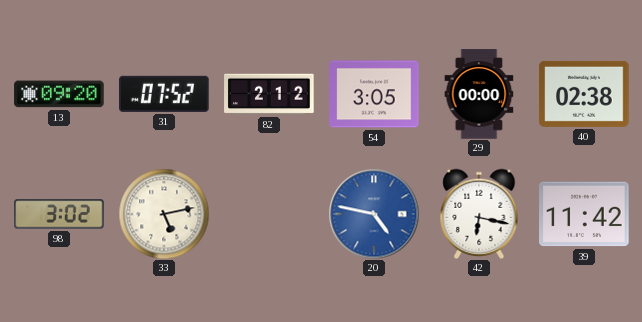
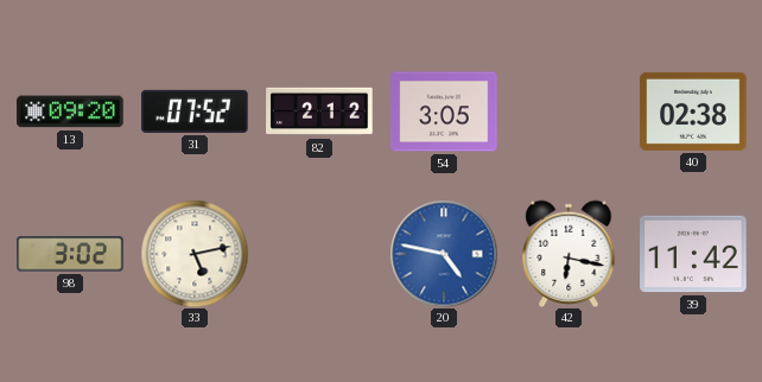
29: 00:00 -> none (479, 94)
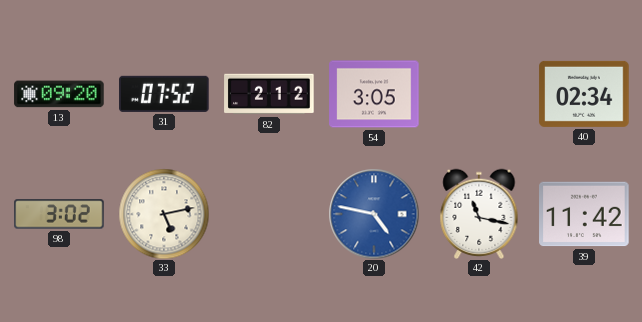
40: 02:38 -> 02:34 (584, 94)
42: 6:17 -> 11:17 (479, 213)
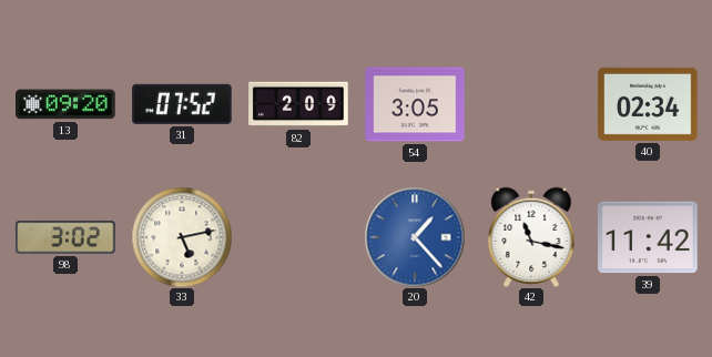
82: 2:12 -> 2:09 (298, 104)
20: 4:47 -> 1:23 (415, 237)
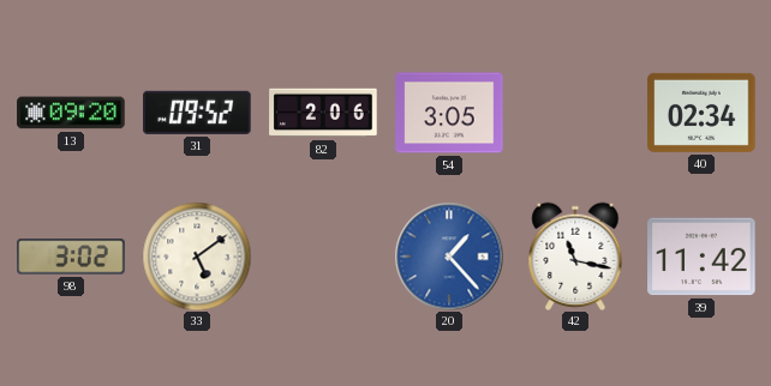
31: 07:52 -> 09:52 (197, 113)
82: 2:09 -> 2:06 (323, 113)
33: 5:13 -> 5:09 (197, 257)
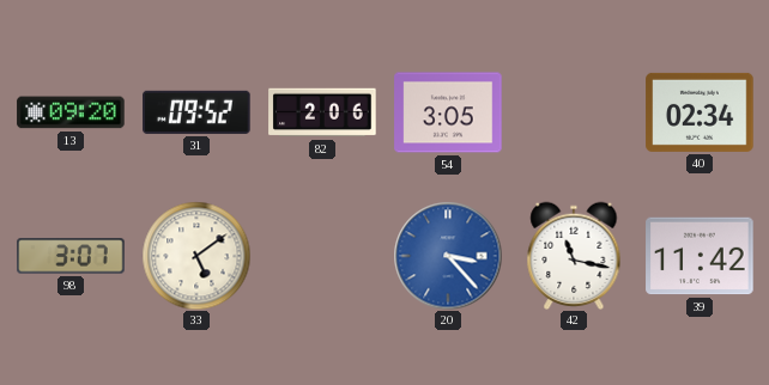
98: 3:02 -> 3:07 (71, 256)
20: 1:23 -> 3:23 (448, 256)
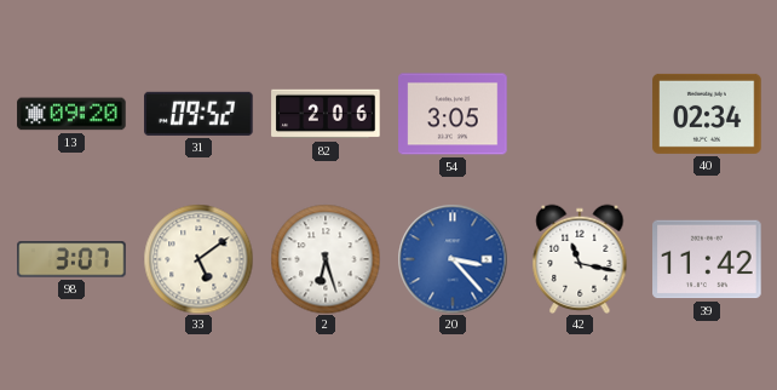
2: none -> 6:27 (326, 259)
